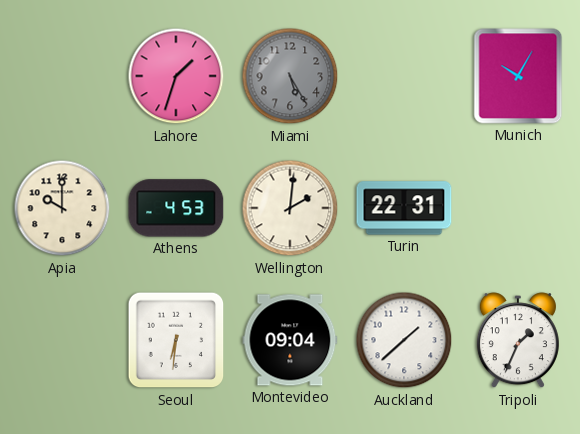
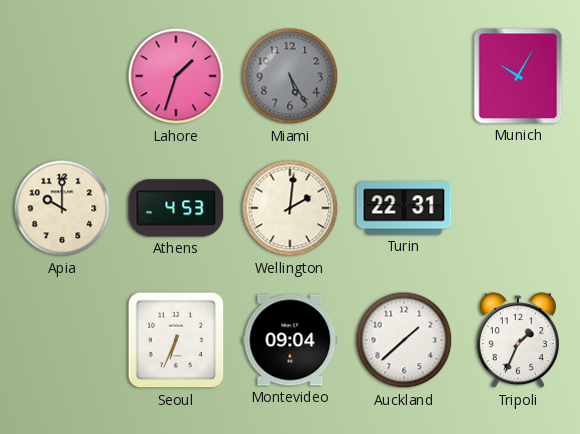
Seoul: 6:31 -> 6:34 (176, 340)
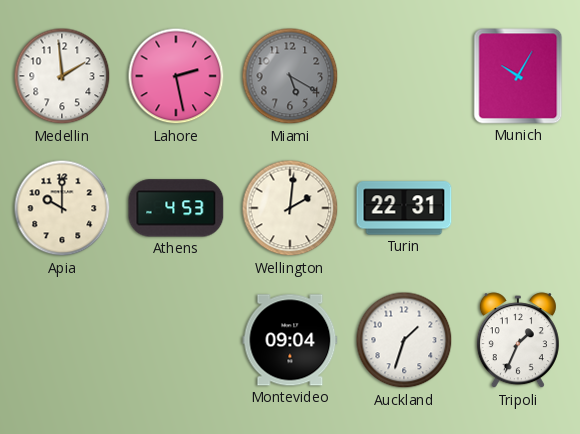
Medellin: none -> 1:59 (62, 76)
Lahore: 1:33 -> 2:28 (176, 76)
Miami: 5:25 -> 5:20 (290, 76)
Seoul: 6:34 -> none (176, 340)
Auckland: 1:38 -> 1:33 (404, 340)
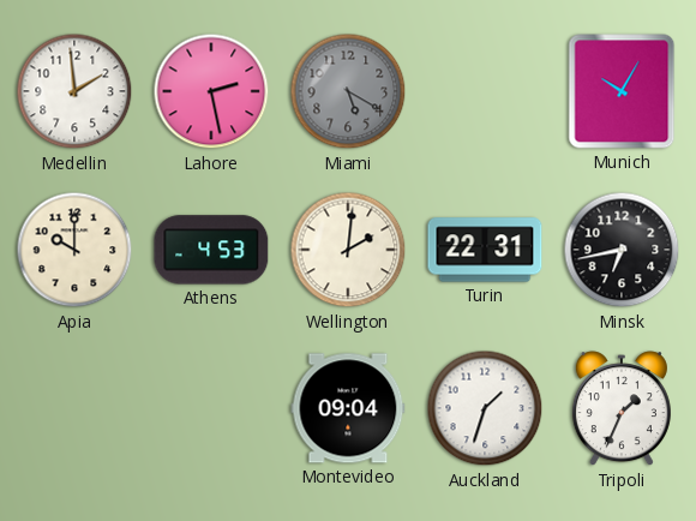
Minsk: none -> 6:43 (622, 250)
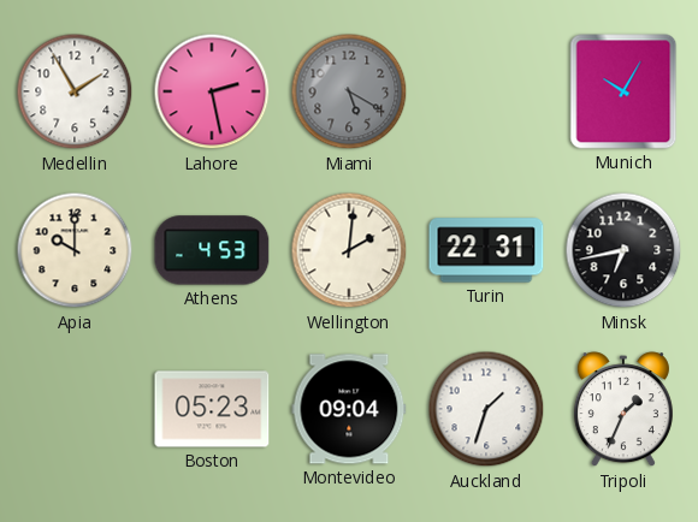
Medellin: 1:59 -> 1:55 (75, 91)
Boston: none -> 05:23 (212, 409)
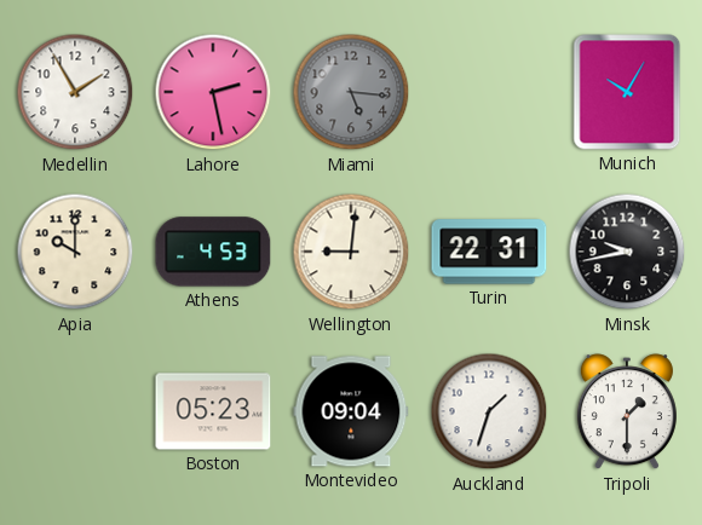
Miami: 5:20 -> 5:16 (351, 92)
Wellington: 2:01 -> 9:01 (351, 252)
Minsk: 6:43 -> 9:43 (627, 252)
Tripoli: 1:34 -> 1:30 (627, 412)
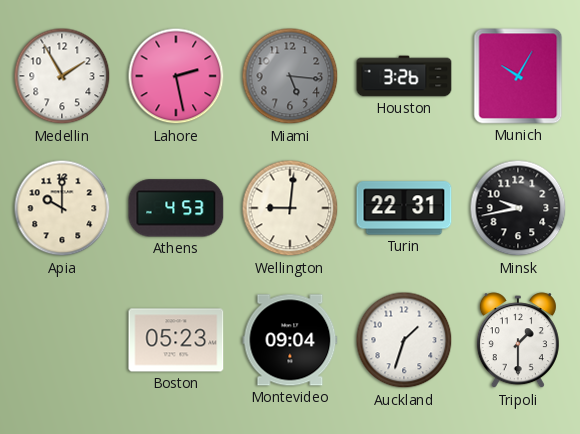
Houston: none -> 3:26 (404, 76)
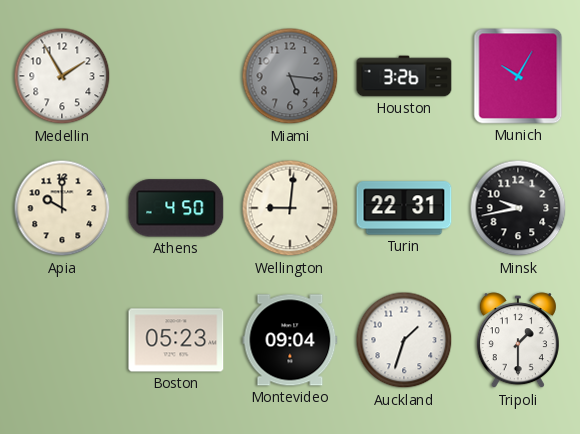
Lahore: 2:28 -> none (176, 76)
Athens: 4:53 -> 4:50 (176, 208)
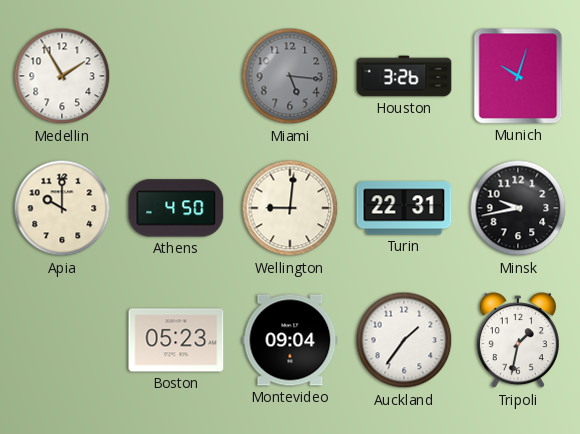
Munich: 10:05 -> 10:03 (518, 76)
Auckland: 1:33 -> 1:36 (404, 340)
Tripoli: 1:30 -> 1:32 (518, 341)
